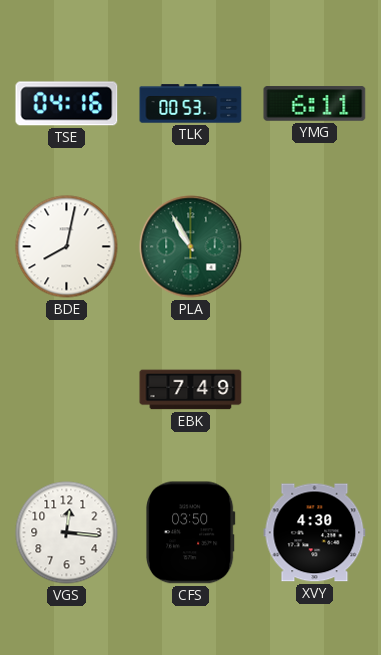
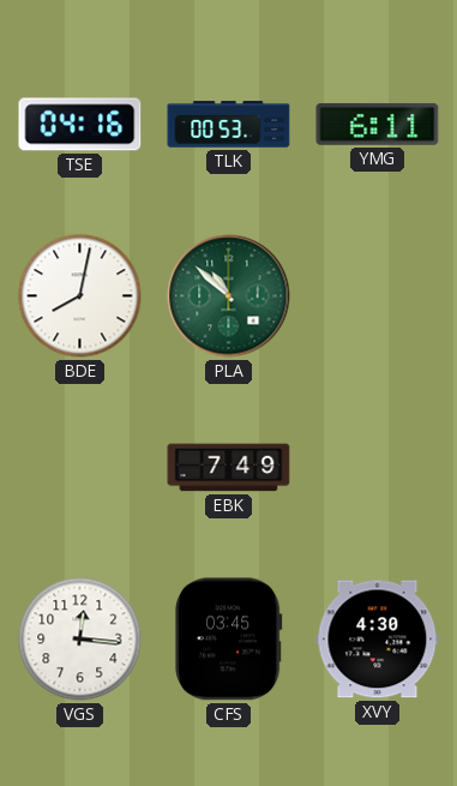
PLA: 10:55 -> 10:52 (229, 296)
CFS: 03:50 -> 03:45 (229, 640)
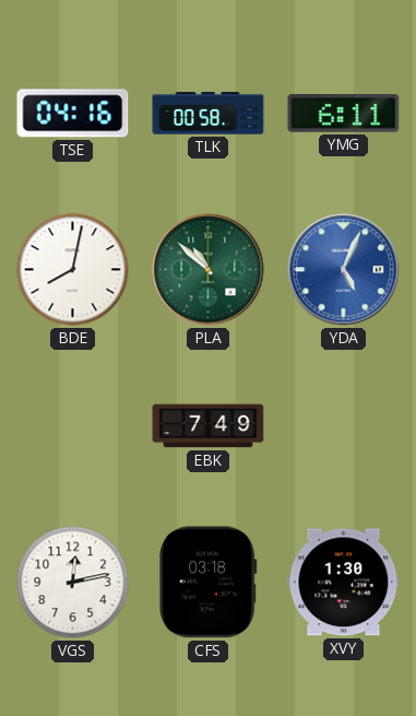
TLK: 00:53 -> 00:58 (209, 114)
YDA: none -> 5:04 (344, 270)
VGS: 12:16 -> 12:13 (73, 583)
CFS: 03:45 -> 03:18 (209, 583)
XVY: 4:30 -> 1:30 (344, 583)
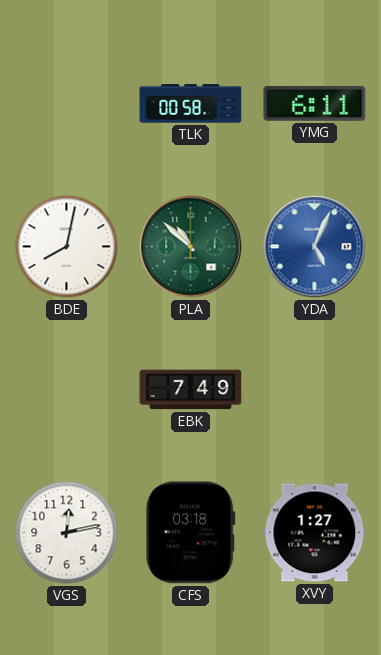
TSE: 04:16 -> none (73, 114)
XVY: 1:30 -> 1:27 (315, 533)
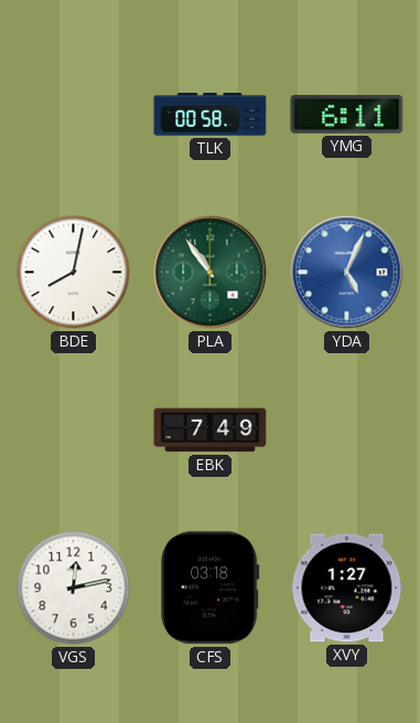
PLA: 10:52 -> 10:54 (211, 273)
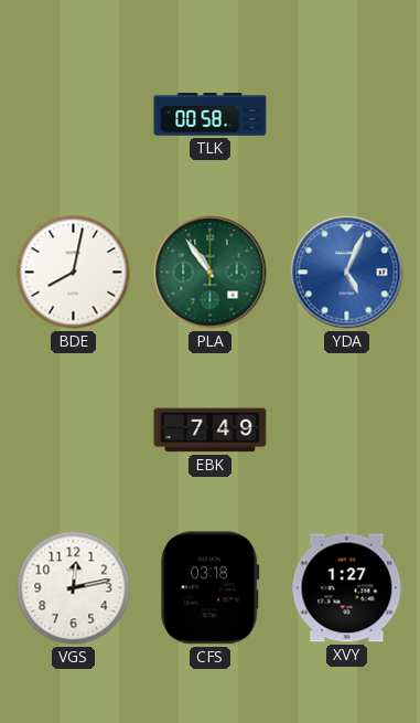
YMG: 6:11 -> none (347, 115)
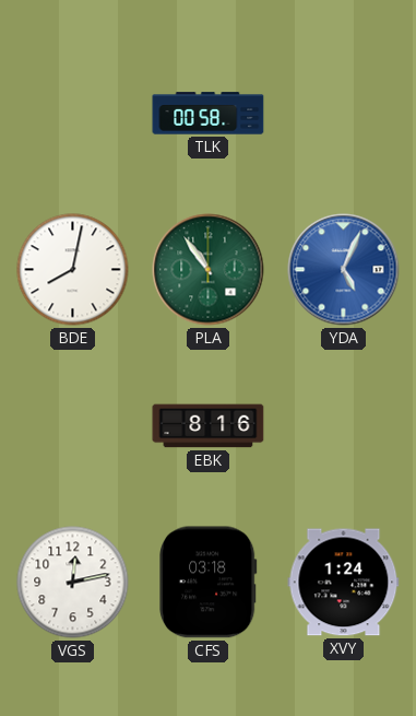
EBK: 7:49 -> 8:16 (209, 426)
XVY: 1:27 -> 1:24 (344, 583)
